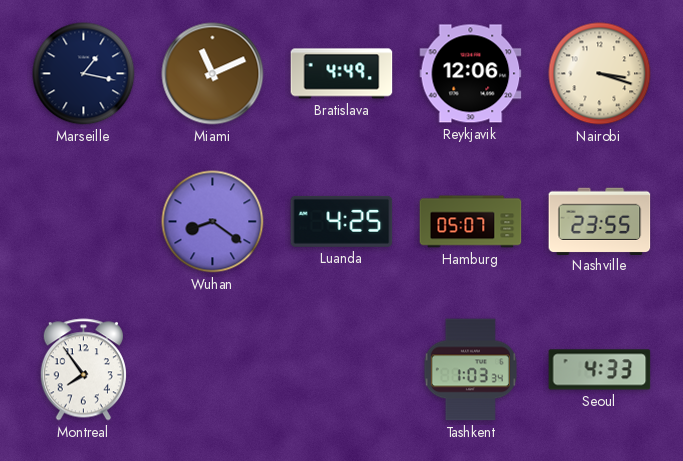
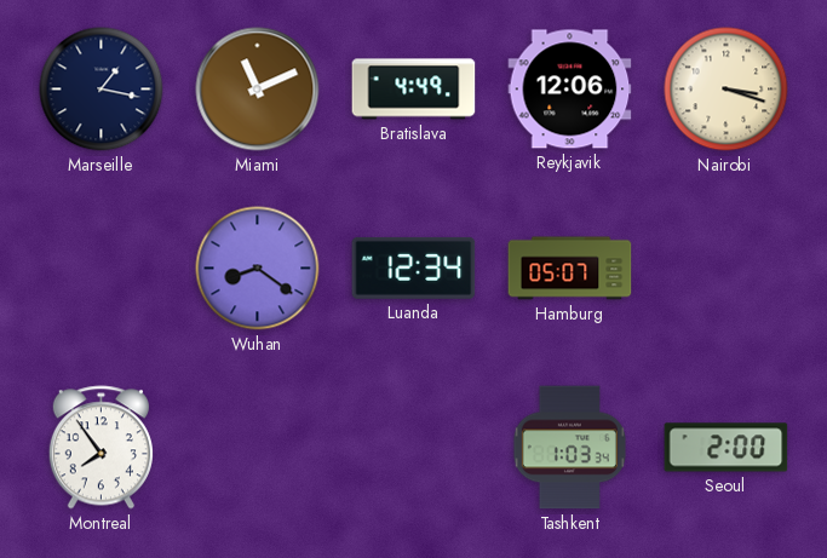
Luanda: 4:25 -> 12:34 (414, 268)
Nashville: 23:55 -> none (600, 221)
Seoul: 4:33 -> 2:00 (727, 448)
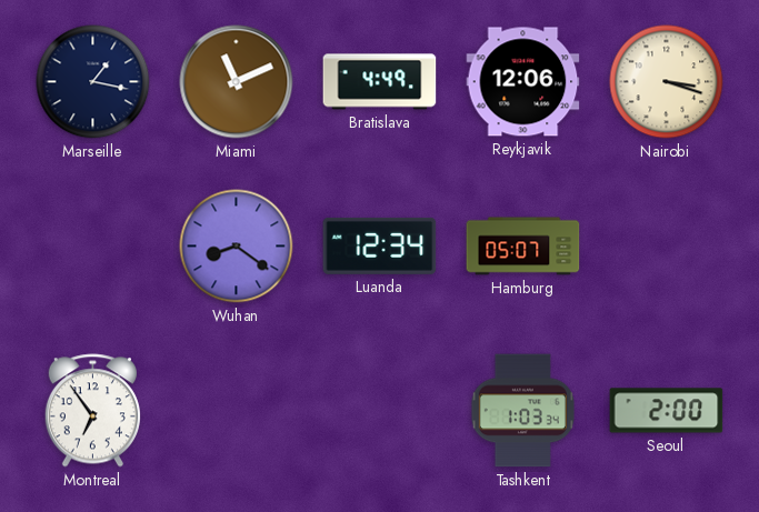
Montreal: 7:54 -> 6:54 (92, 411)
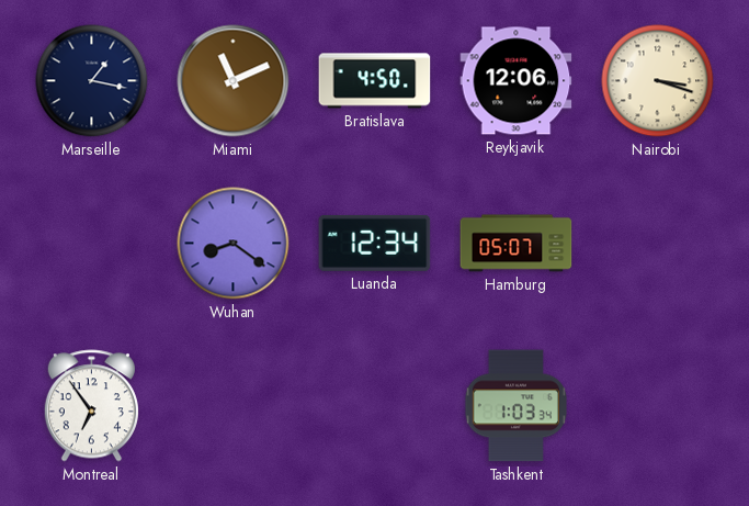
Bratislava: 4:49 -> 4:50 (375, 81)
Seoul: 2:00 -> none (667, 411)
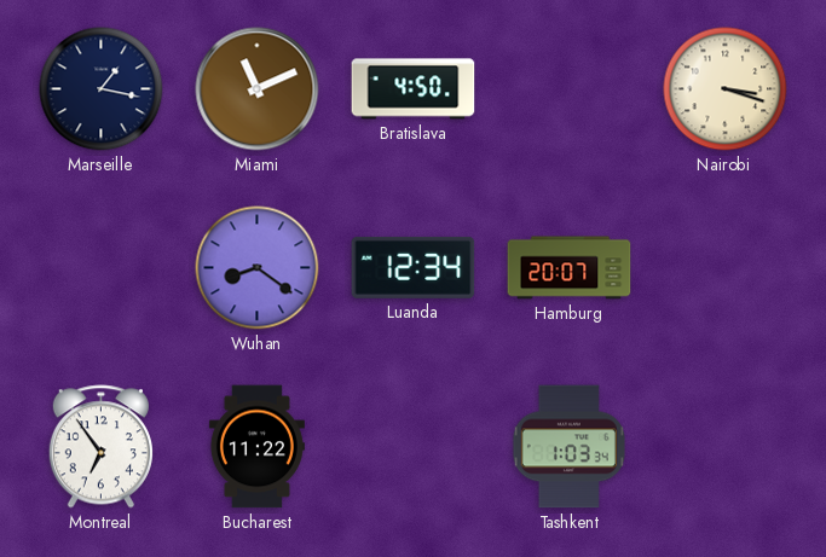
Reykjavik: 12:06 -> none (517, 81)
Hamburg: 05:07 -> 20:07 (570, 268)
Bucharest: none -> 11:22 (256, 447)
